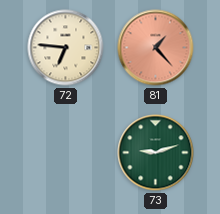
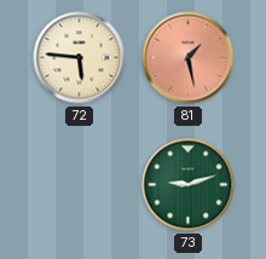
72: 6:46 -> 5:46 (80, 58)
81: 1:23 -> 1:28 (189, 58)
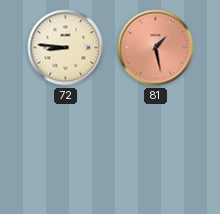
72: 5:46 -> 8:46 (66, 48)
73: 9:12 -> none (189, 185)
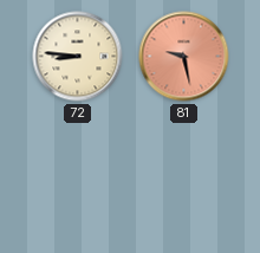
81: 1:28 -> 9:28 (184, 57)
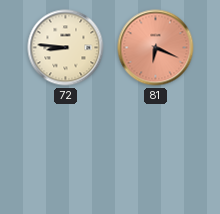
81: 9:28 -> 6:19 (156, 48)
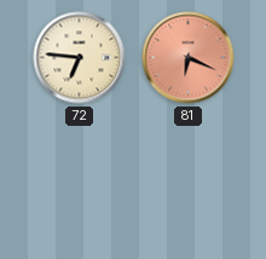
72: 8:46 -> 6:46 (80, 58)
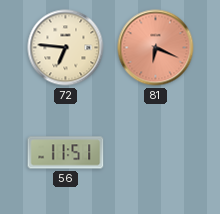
56: none -> 11:51 (66, 153)
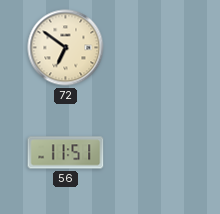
72: 6:46 -> 6:51 (66, 48)
81: 6:19 -> none (156, 48)
